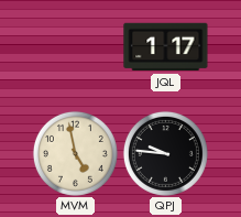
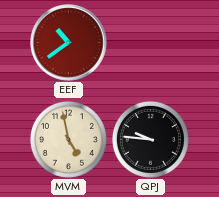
EEF: none -> 10:39 (69, 43)
JQL: 1:17 -> none (166, 47)
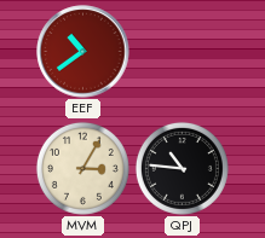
MVM: 4:58 -> 3:05 (82, 168)
QPJ: 9:46 -> 10:46 (182, 168)
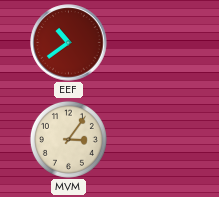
MVM: 3:05 -> 3:06 (68, 139)
QPJ: 10:46 -> none (182, 168)
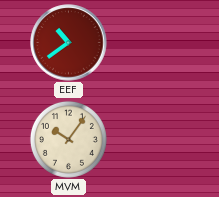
MVM: 3:06 -> 10:06 (68, 139)
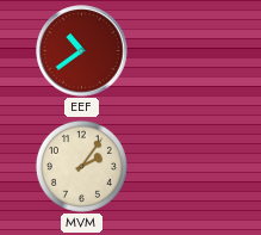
MVM: 10:06 -> 2:06 (81, 166)
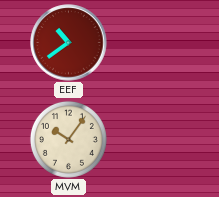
MVM: 2:06 -> 10:06 (68, 139)
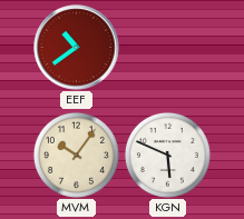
KGN: none -> 5:49 (167, 155)
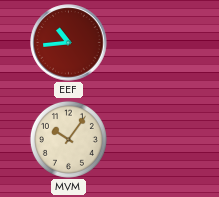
EEF: 10:39 -> 10:44 (69, 43)
KGN: 5:49 -> none (167, 155)
